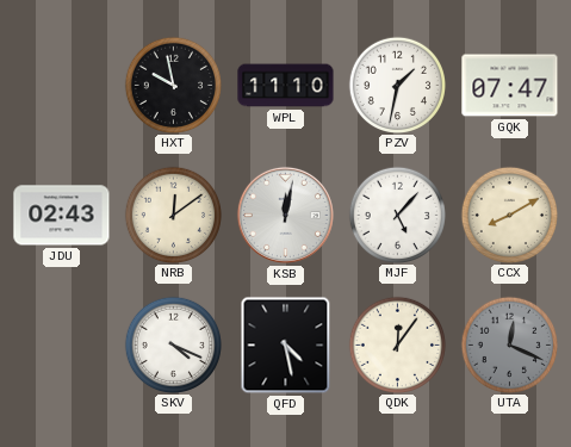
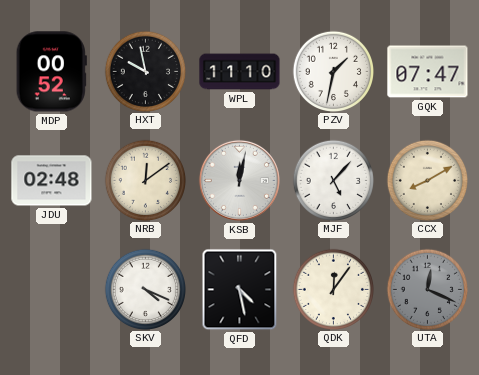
MDP: none -> 00:52 (51, 72)
JDU: 02:43 -> 02:48 (52, 181)
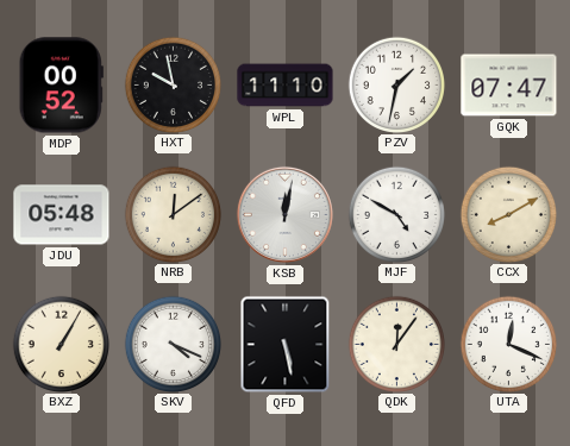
JDU: 02:48 -> 05:48 (62, 215)
MJF: 5:07 -> 4:50 (396, 214)
BXZ: none -> 1:05 (61, 344)
QFD: 4:28 -> 5:28 (286, 345)
UTA dial: grey -> white (508, 344)
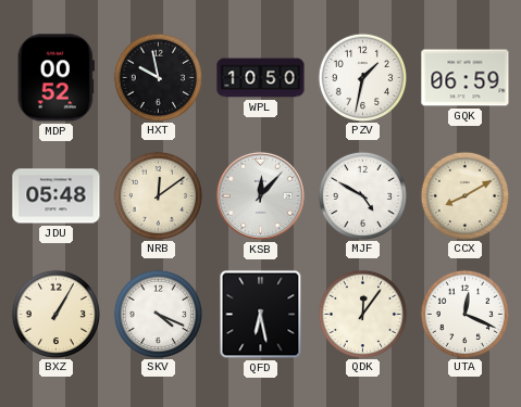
WPL: 11:10 -> 10:50 (261, 78)
GQK: 07:47 -> 06:59 (466, 78)
KSB: 12:02 -> 12:07 (260, 195)
QFD: 5:28 -> 6:28 (261, 315)
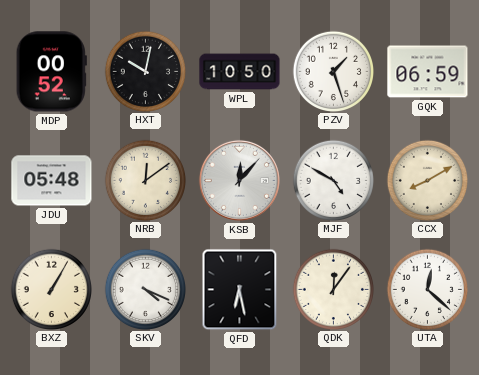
HXT: 9:58 -> 10:02 (145, 71)
PZV: 1:32 -> 1:27 (333, 71)
UTA: 12:19 -> 12:22 (427, 289)
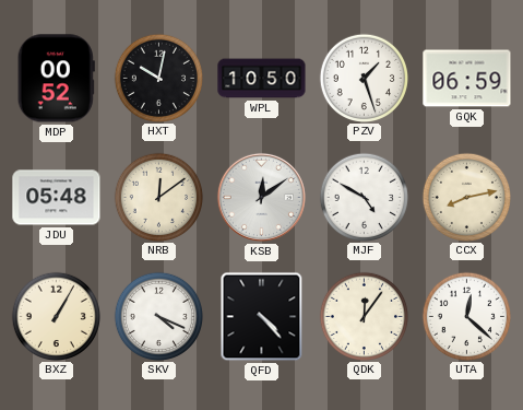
KSB: 12:07 -> 12:09 (261, 197)
CCX: 8:10 -> 8:13 (466, 197)
QFD: 6:28 -> 4:23 (262, 317)
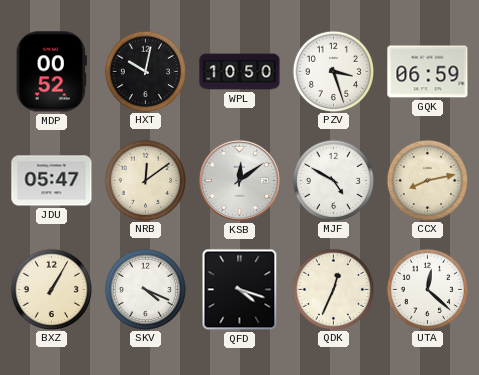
PZV: 1:27 -> 3:27 (333, 71)
JDU: 05:48 -> 05:47 (52, 181)
QFD: 4:23 -> 4:18 (240, 290)
QDK: 12:06 -> 12:34 (333, 289)
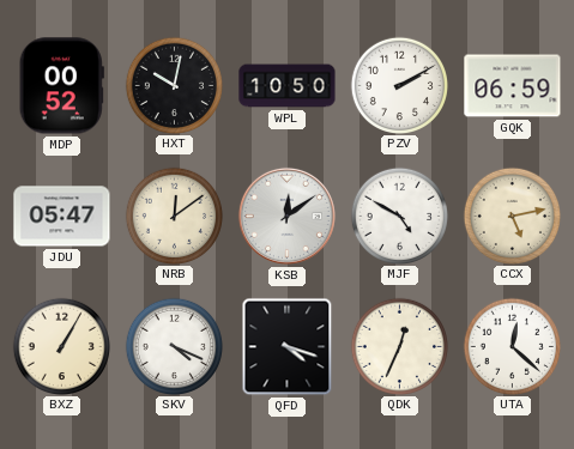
PZV: 3:27 -> 2:10 (399, 85)
CCX: 8:13 -> 5:13 (512, 216)
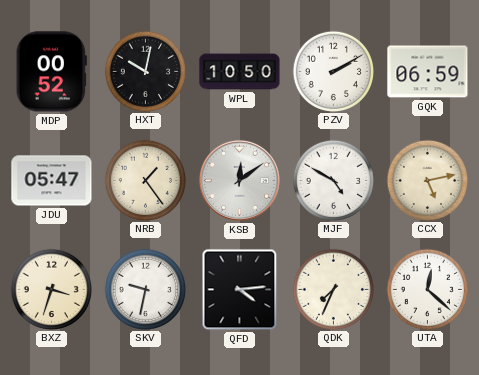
NRB: 12:09 -> 1:24 (145, 180)
BXZ: 1:05 -> 3:33 (51, 289)
SKV: 4:19 -> 9:32 (145, 289)
QFD: 4:18 -> 4:14 (240, 290)
QDK: 12:34 -> 7:34 (333, 289)
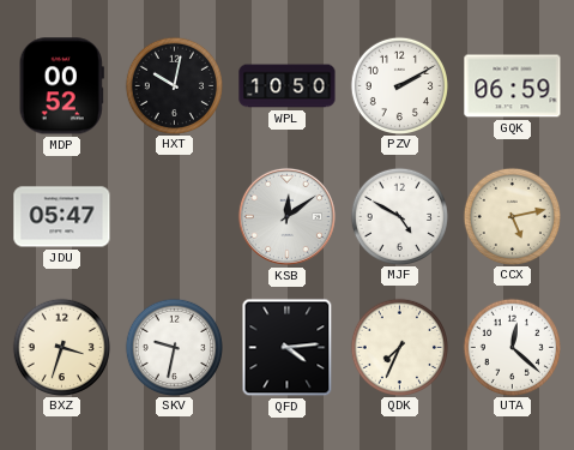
NRB: 1:24 -> none (145, 180)
